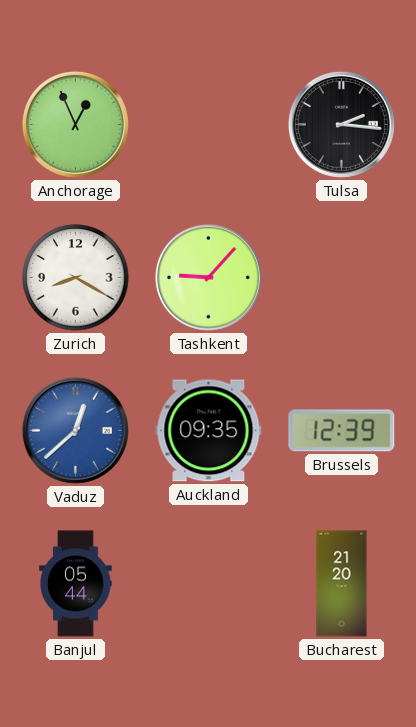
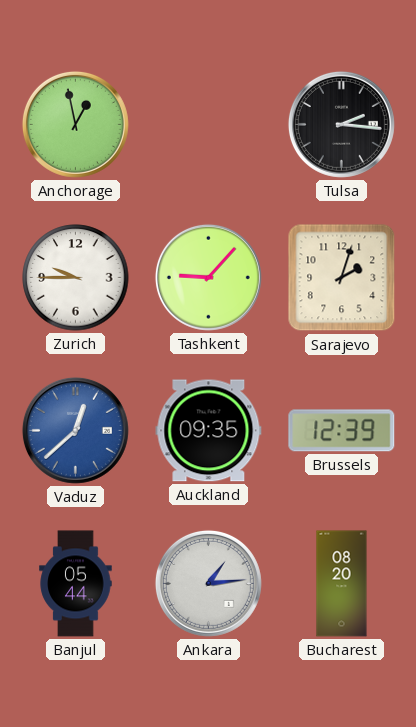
Anchorage: 12:56 -> 12:58 (75, 124)
Zurich: 8:20 -> 9:45 (76, 278)
Sarajevo: none -> 2:03 (342, 278)
Ankara: none -> 1:14 (208, 583)
Bucharest: 21:20 -> 08:20 (342, 584)
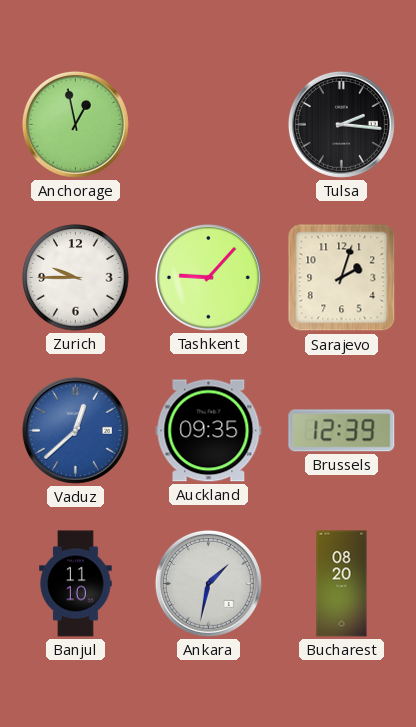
Banjul: 05:44 -> 11:10 (76, 584)
Ankara: 1:14 -> 1:32 (208, 583)
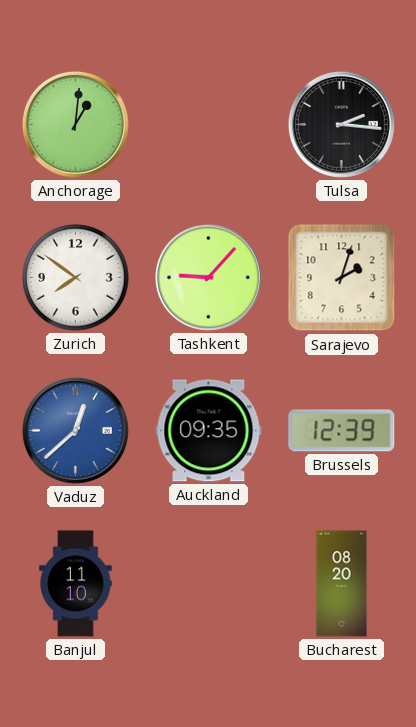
Anchorage: 12:58 -> 1:01 (75, 124)
Zurich: 9:45 -> 7:51 (76, 278)
Ankara: 1:32 -> none (208, 583)
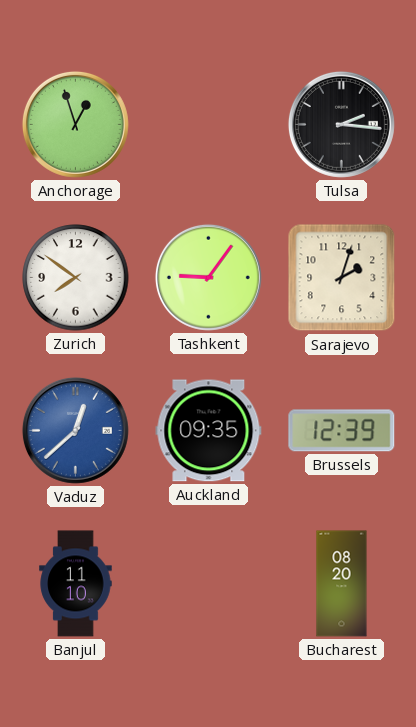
Anchorage: 1:01 -> 12:57 (75, 124)
Tashkent: 9:07 -> 9:06 (208, 277)
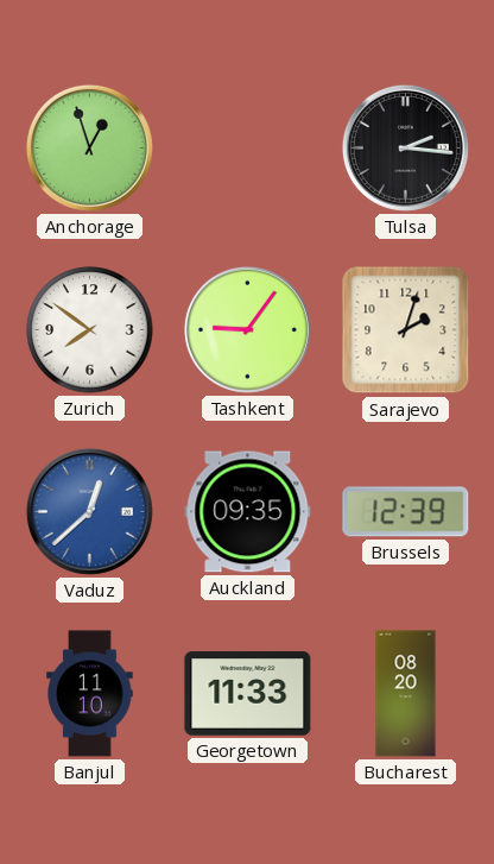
Georgetown: none -> 11:33 (248, 694)
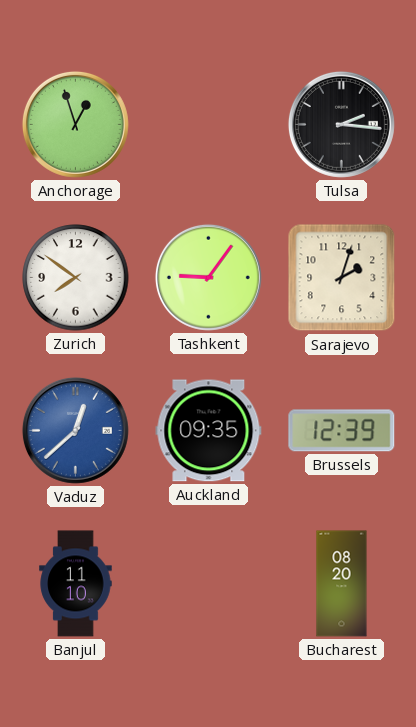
Georgetown: 11:33 -> none (248, 694)
